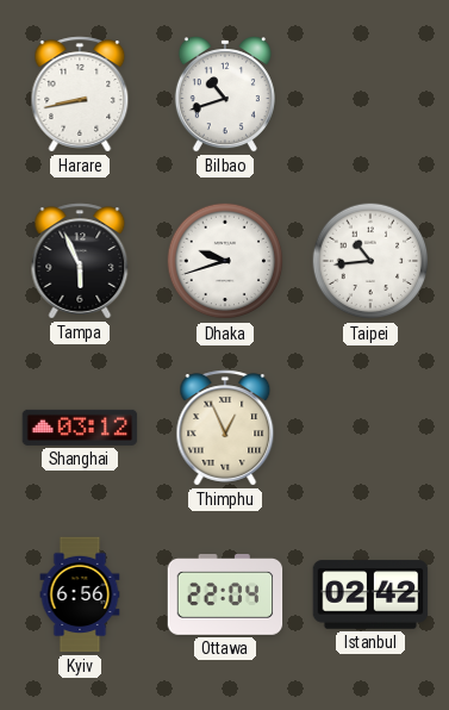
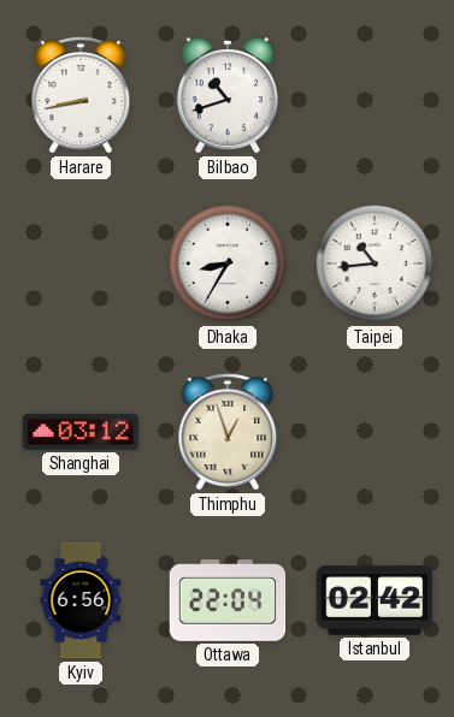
Tampa: 5:56 -> none (80, 261)
Dhaka: 9:42 -> 8:35 (228, 263)
Thimphu: 12:56 -> 12:57 (228, 432)
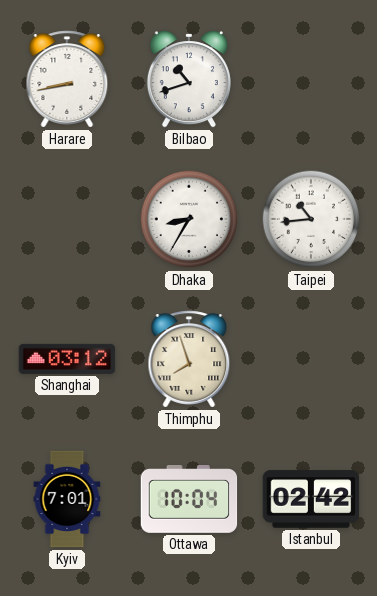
Thimphu: 12:57 -> 7:57 (189, 359)
Kyiv: 6:56 -> 7:01 (67, 499)
Ottawa: 22:04 -> 10:04 (189, 500)
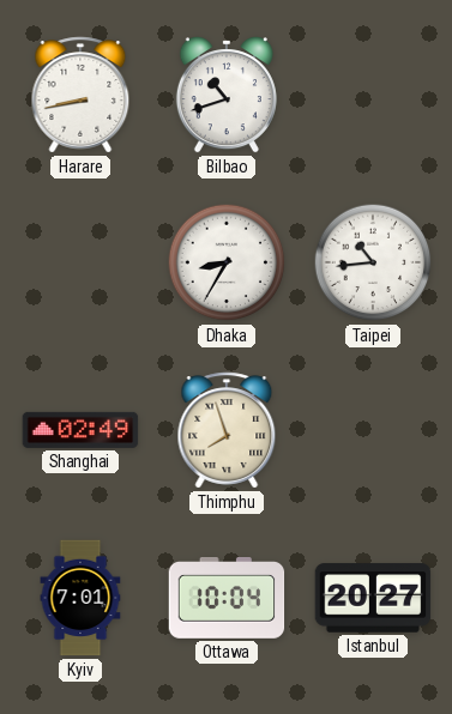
Shanghai: 03:12 -> 02:49 (80, 430)
Istanbul: 02:42 -> 20:27 (373, 598)
